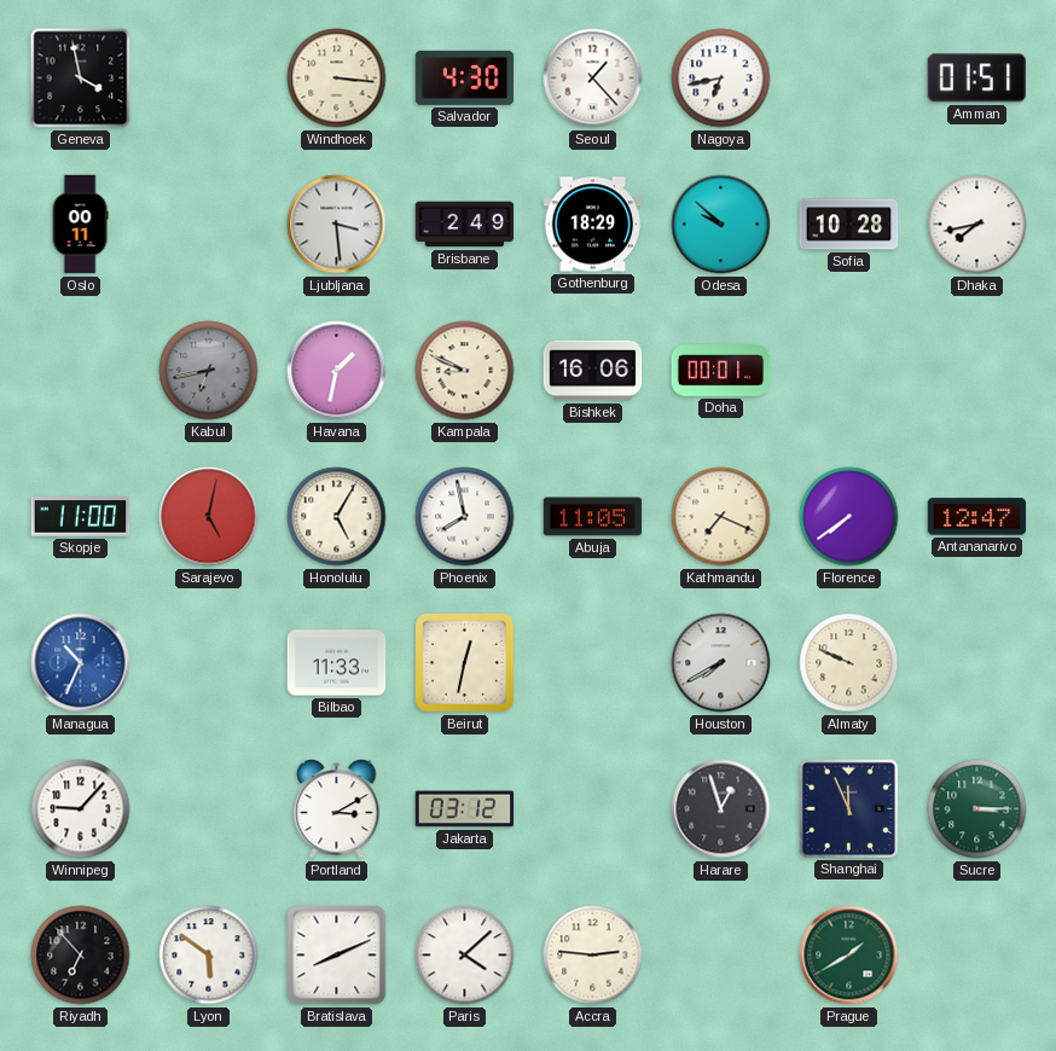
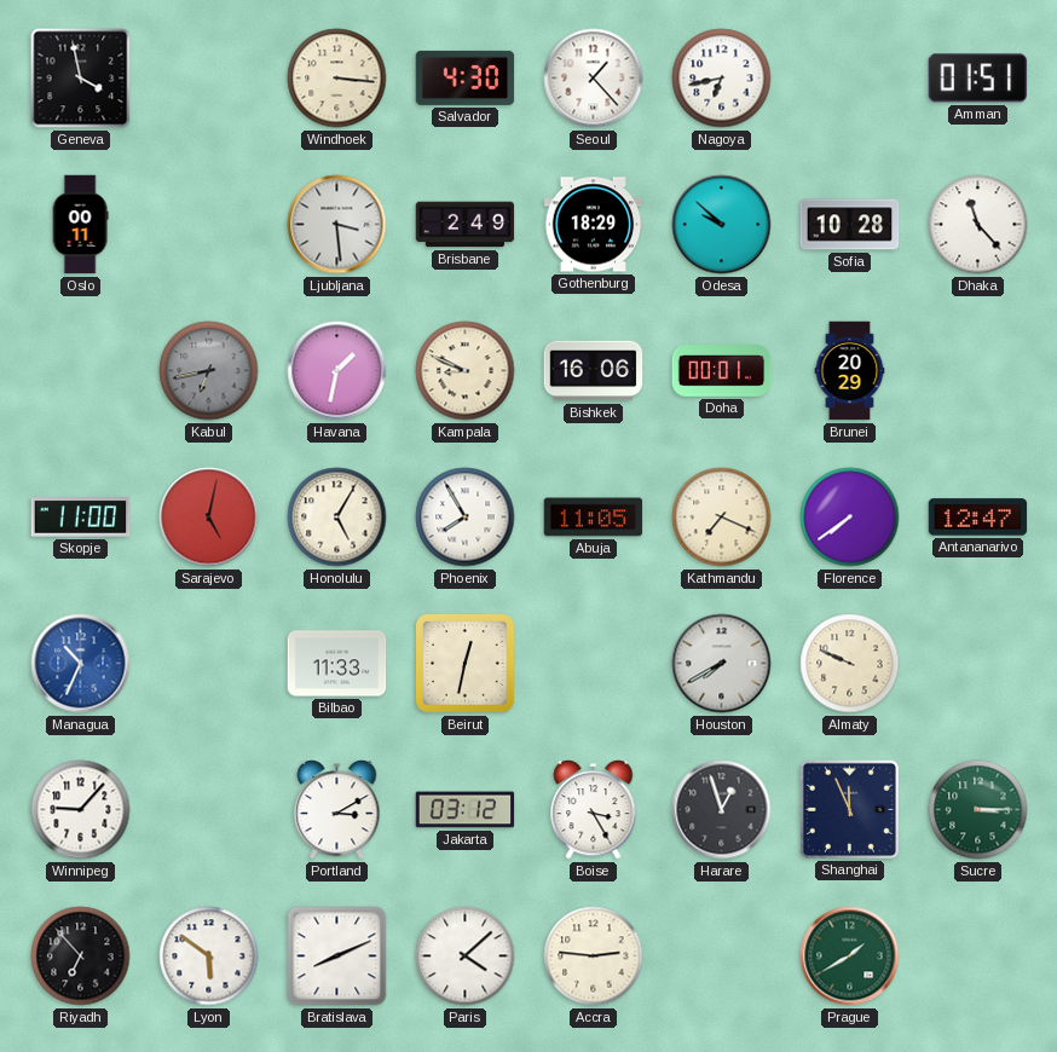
Dhaka: 7:43 -> 11:23 (978, 225)
Brunei: none -> 20:29 (850, 371)
Phoenix: 7:58 -> 7:55 (466, 518)
Boise: none -> 3:25 (594, 810)
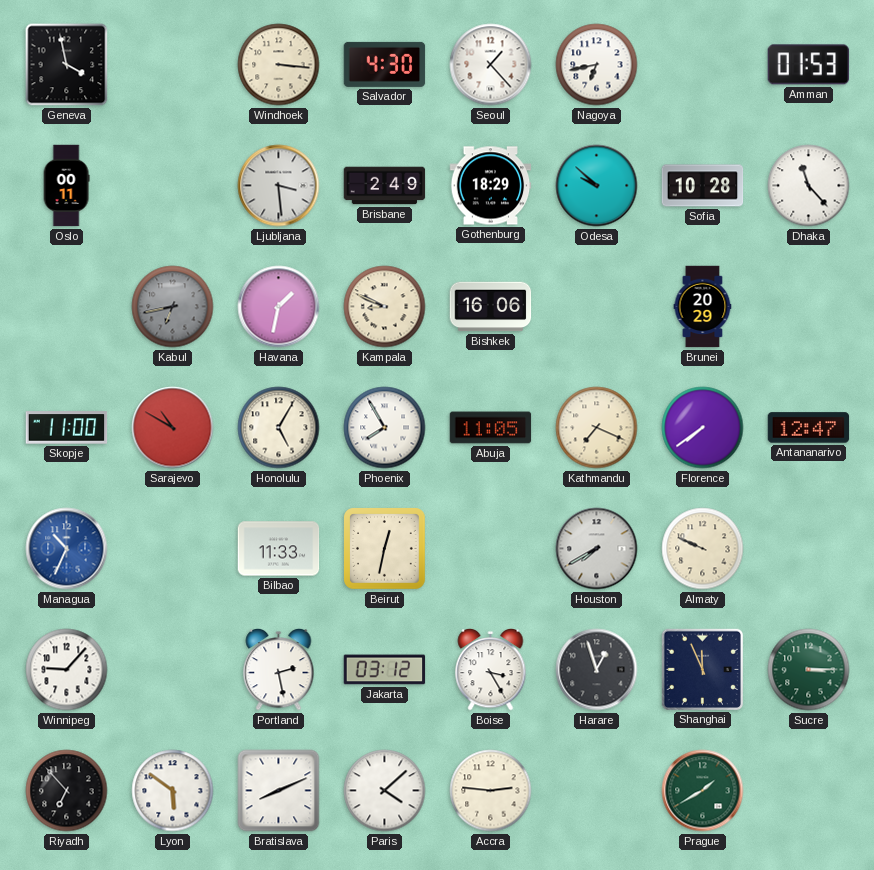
Amman: 01:51 -> 01:53 (809, 65)
Doha: 00:01 -> none (722, 371)
Sarajevo: 5:02 -> 10:50 (173, 428)
Portland: 3:10 -> 2:28 (279, 670)
